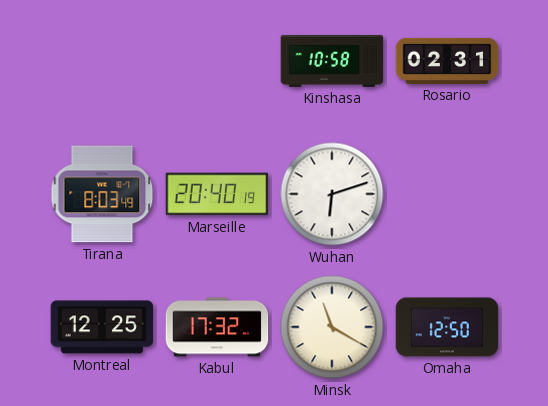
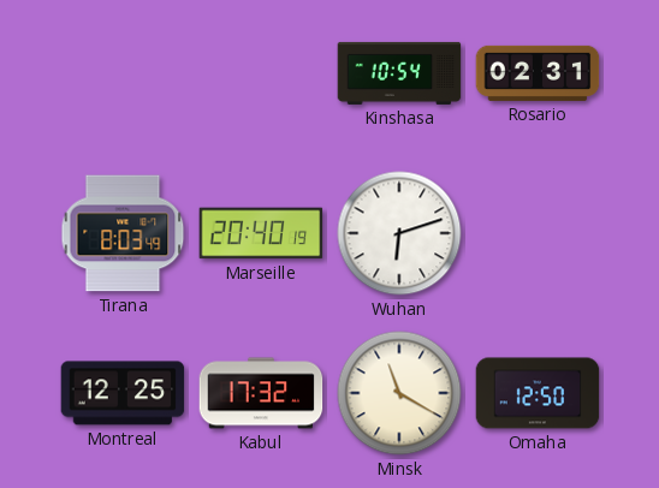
Kinshasa: 10:58 -> 10:54 (399, 73)
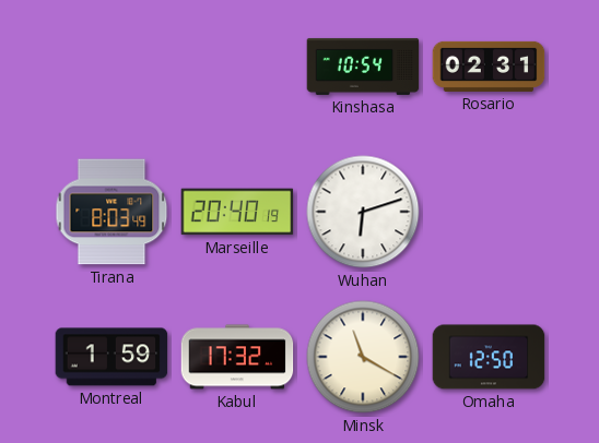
Montreal: 12:25 -> 1:59 (111, 357)
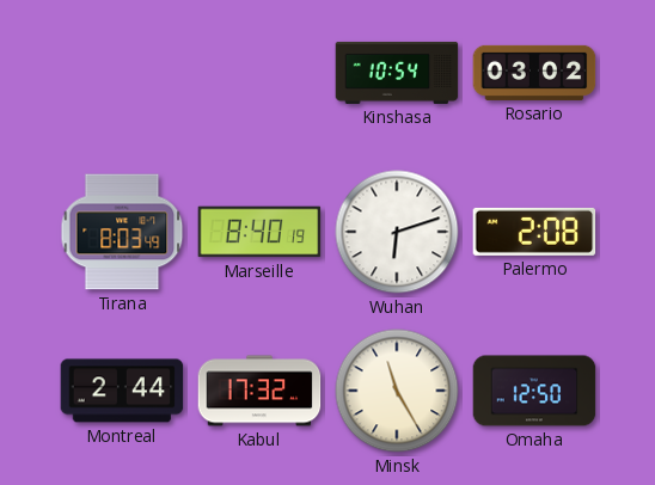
Rosario: 02:31 -> 03:02 (534, 73)
Marseille: 20:40 -> 8:40 (259, 232)
Palermo: none -> 2:08 (534, 232)
Montreal: 1:59 -> 2:44 (122, 391)
Minsk: 11:20 -> 11:25 (397, 391)
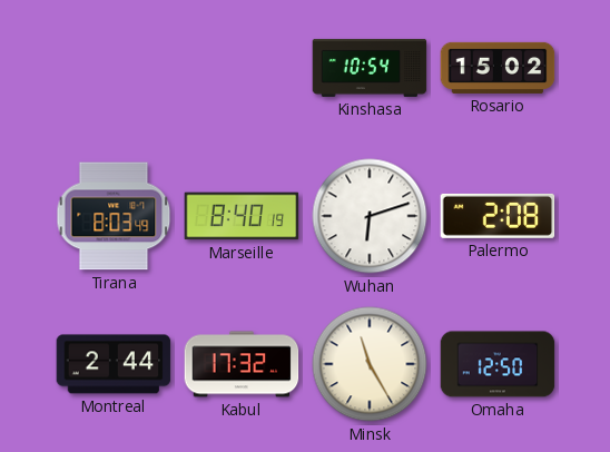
Rosario: 03:02 -> 15:02 (498, 68)
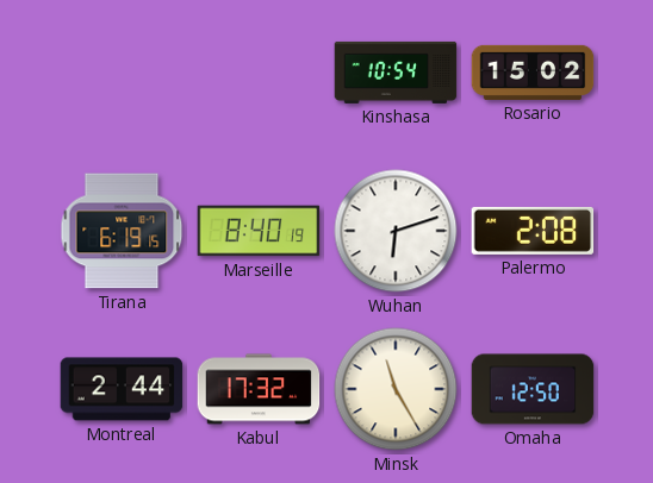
Tirana: 8:03 -> 6:19 (122, 231)
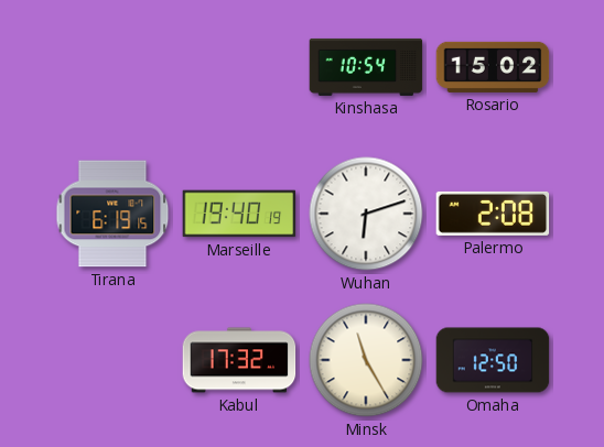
Marseille: 8:40 -> 19:40 (239, 214)
Montreal: 2:44 -> none (122, 389)
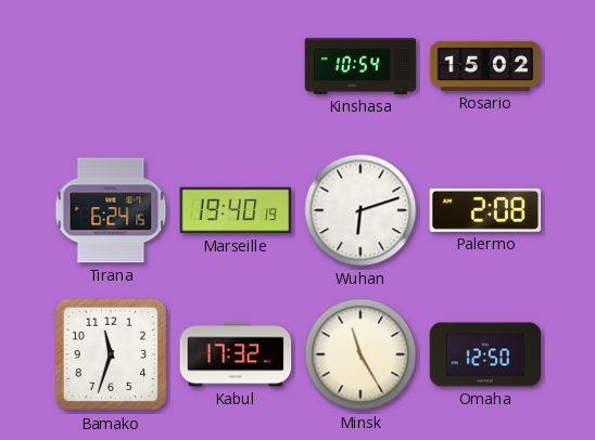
Tirana: 6:19 -> 6:24 (111, 210)
Bamako: none -> 11:33 (111, 354)
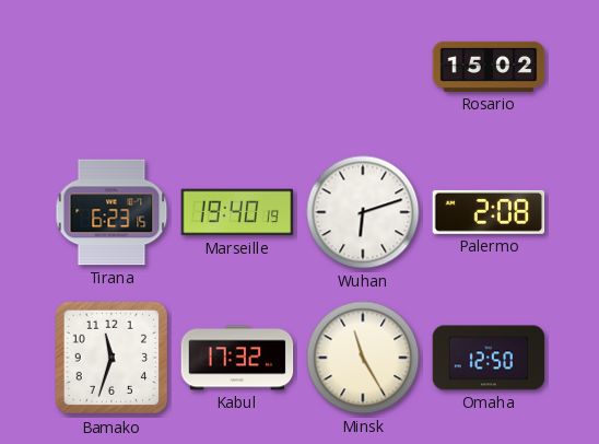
Kinshasa: 10:54 -> none (360, 66)
Tirana: 6:24 -> 6:23 (111, 212)
